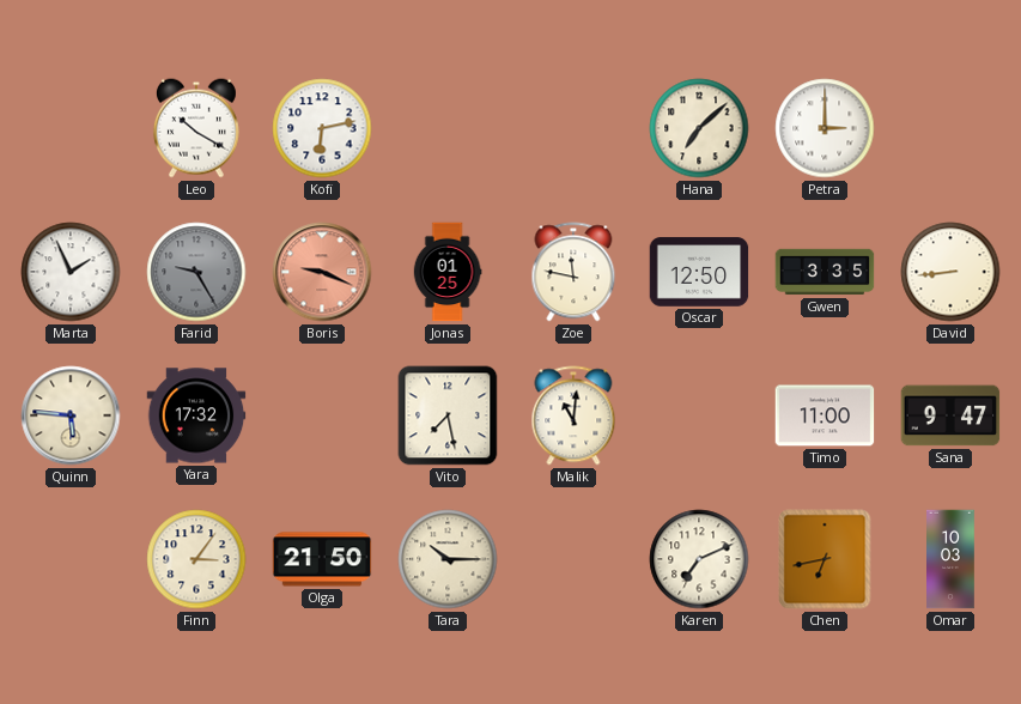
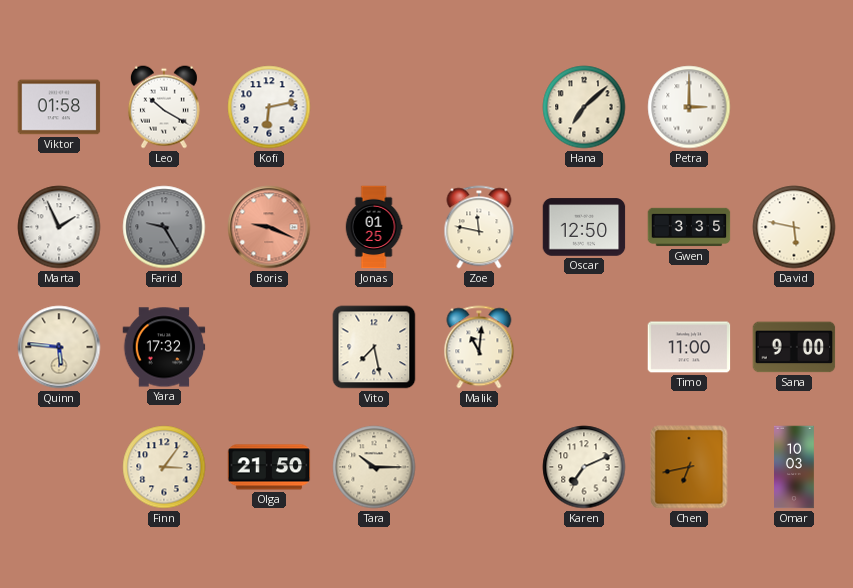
Viktor: none -> 01:58 (59, 107)
David: 8:44 -> 5:47 (794, 227)
Sana: 9:47 -> 9:00 (794, 347)
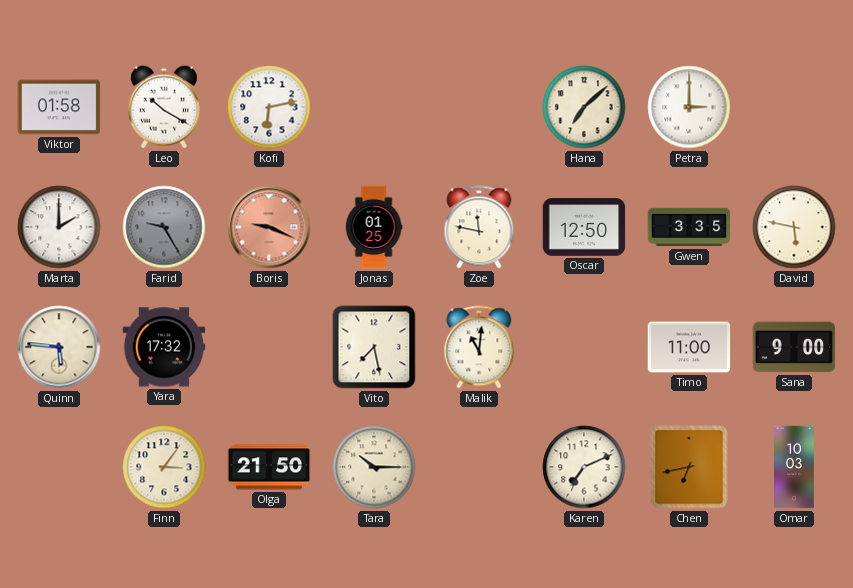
Marta: 1:56 -> 2:00 (59, 227)
